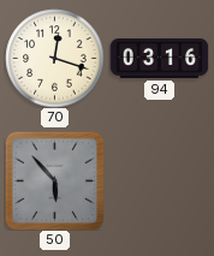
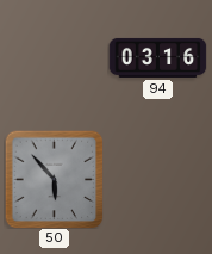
70: 12:18 -> none (54, 58)
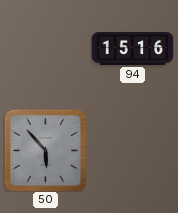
94: 03:16 -> 15:16 (132, 48)
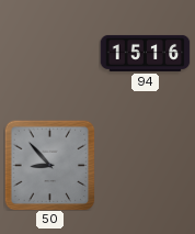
50: 5:53 -> 8:53 (49, 165)
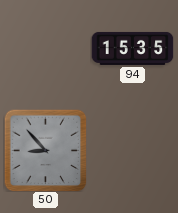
94: 15:16 -> 15:35 (132, 48)
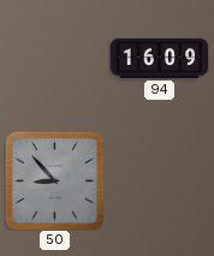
94: 15:35 -> 16:09 (159, 58)
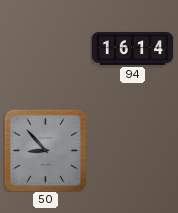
94: 16:09 -> 16:14 (132, 48)
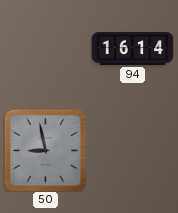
50: 8:53 -> 8:58 (45, 150)
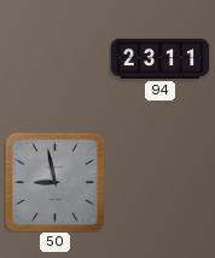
94: 16:14 -> 23:11 (159, 58)
